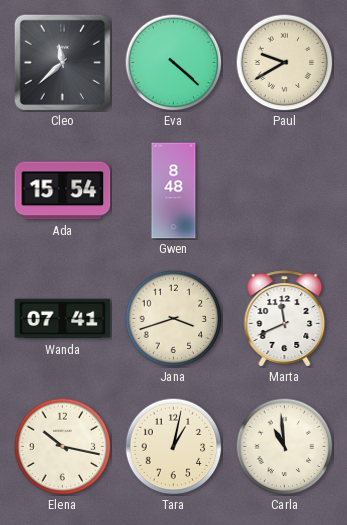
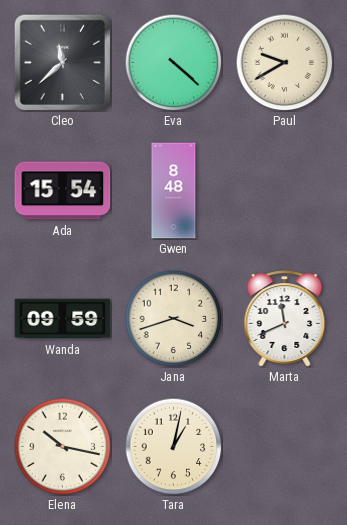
Wanda: 07:41 -> 09:59 (63, 319)
Carla: 10:59 -> none (284, 446)
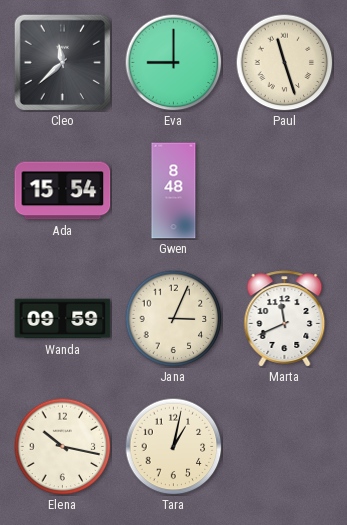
Eva: 4:22 -> 9:00 (173, 62)
Paul: 9:40 -> 11:27 (284, 62)
Jana: 3:42 -> 3:04 (173, 318)
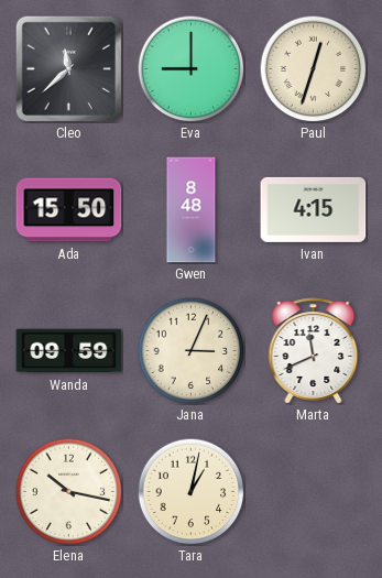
Paul: 11:27 -> 12:33 (313, 68)
Ada: 15:54 -> 15:50 (69, 210)
Ivan: none -> 4:15 (314, 209)
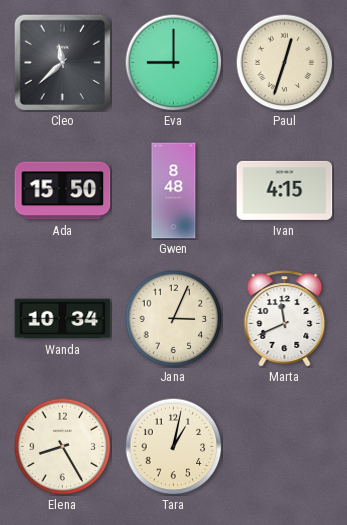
Wanda: 09:59 -> 10:34 (63, 319)
Elena: 10:17 -> 8:25 (62, 446)
